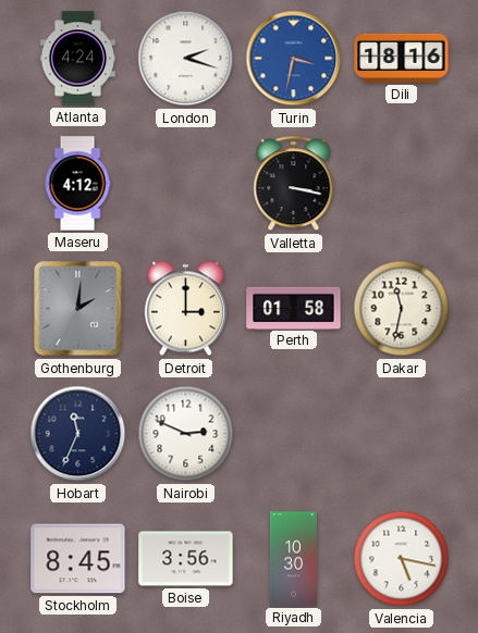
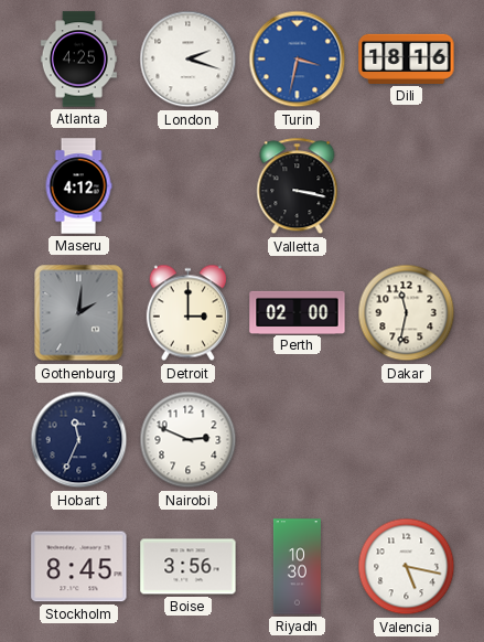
Atlanta: 4:24 -> 4:25 (78, 60)
Perth: 01:58 -> 02:00 (298, 312)
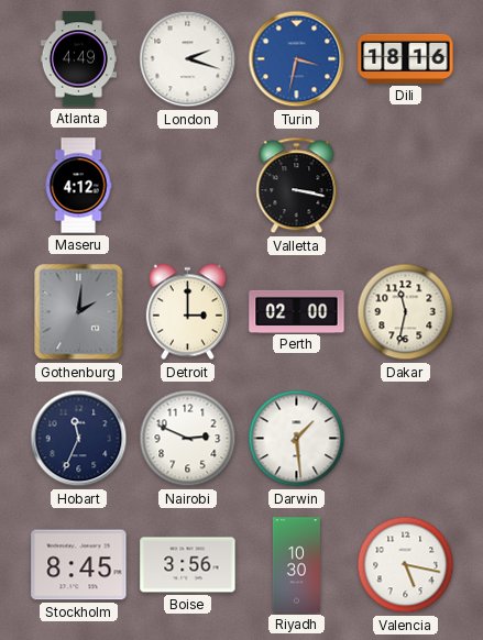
Atlanta: 4:25 -> 4:49 (78, 59)
Darwin: none -> 1:29 (297, 439)
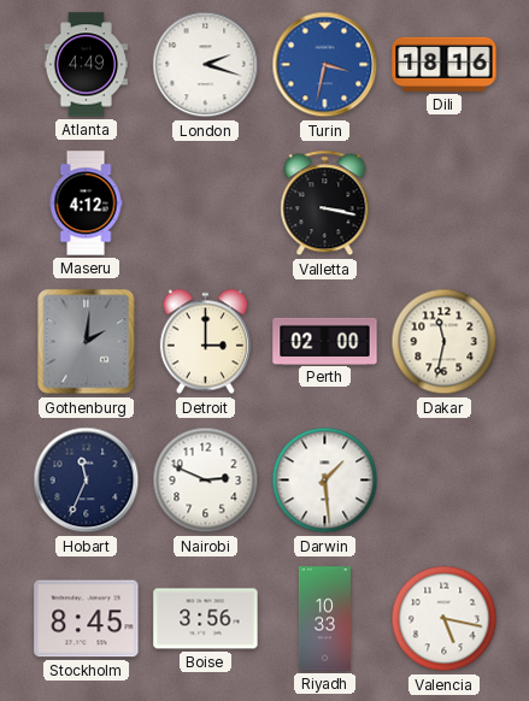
Riyadh: 10:30 -> 10:33 (324, 619)
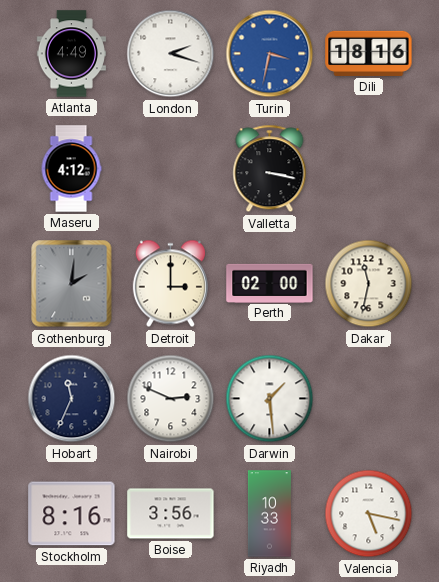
Stockholm: 8:45 -> 8:16 (72, 514)
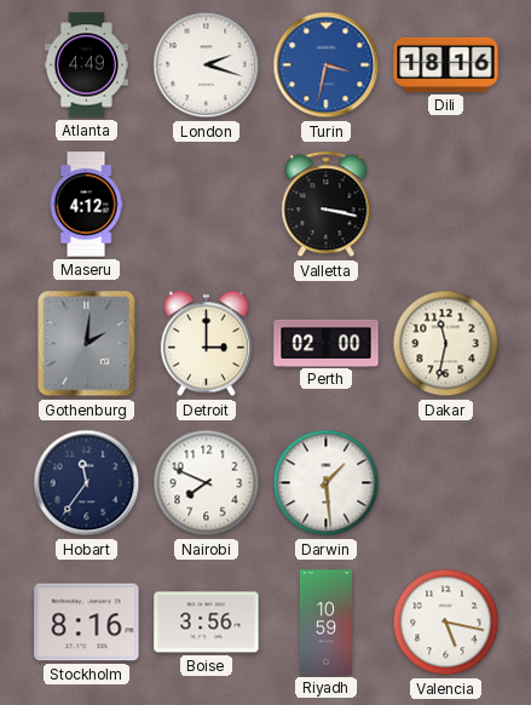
Hobart: 11:34 -> 11:36 (87, 483)
Nairobi: 2:49 -> 7:49 (207, 483)
Riyadh: 10:33 -> 10:59 (325, 623)
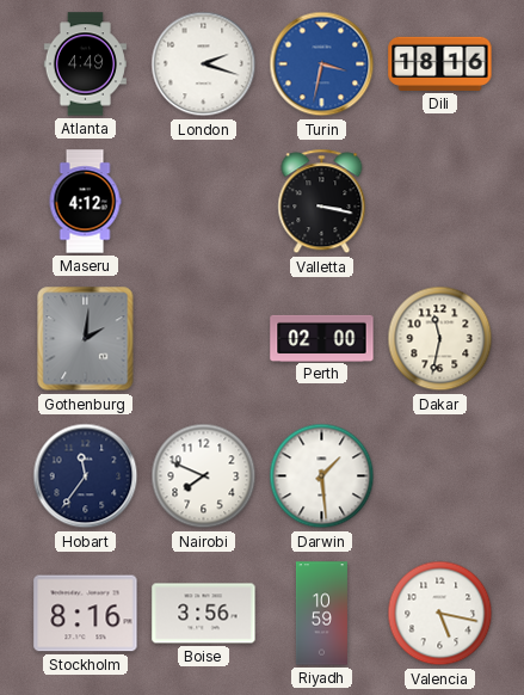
Detroit: 3:00 -> none (206, 344)
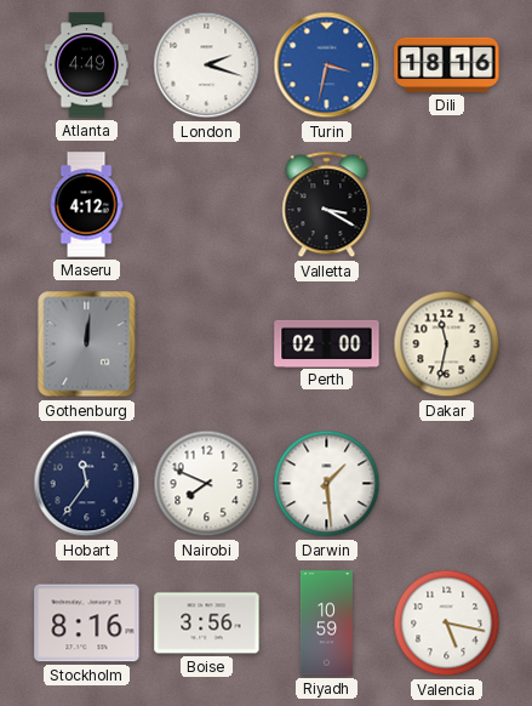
Valletta: 3:17 -> 3:20 (327, 205)
Gothenburg: 2:01 -> 12:01 (87, 345)
